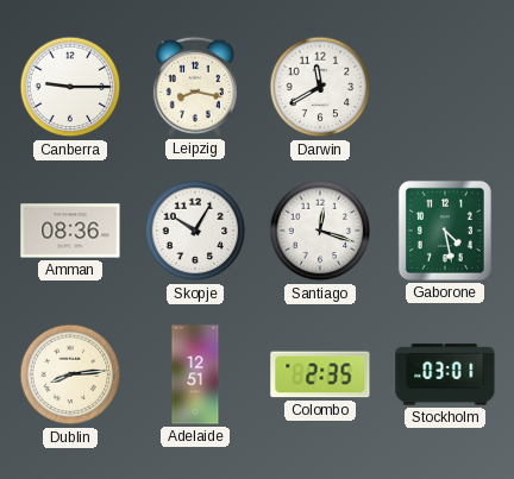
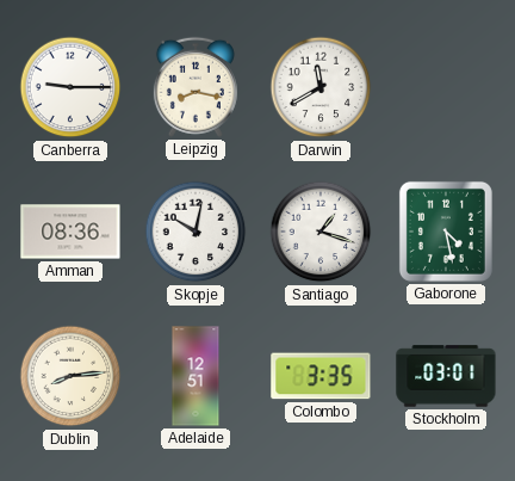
Skopje: 10:05 -> 10:02 (196, 232)
Santiago: 12:18 -> 1:18 (321, 232)
Colombo: 2:35 -> 3:35 (321, 376)
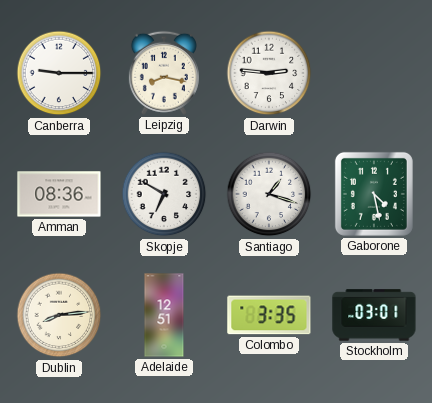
Darwin: 11:40 -> 2:46 (269, 73)
Skopje: 10:02 -> 6:50 (164, 194)
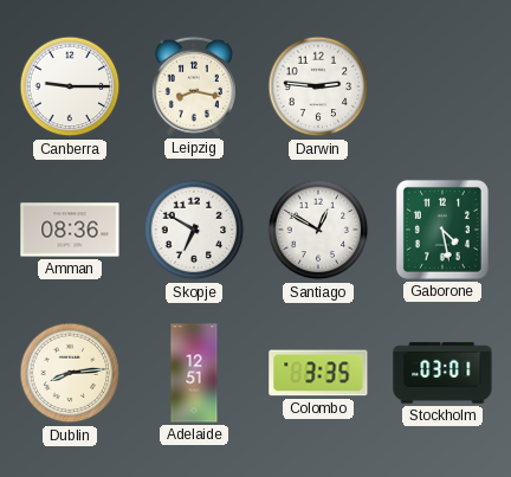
Santiago: 1:18 -> 12:50 (318, 230)
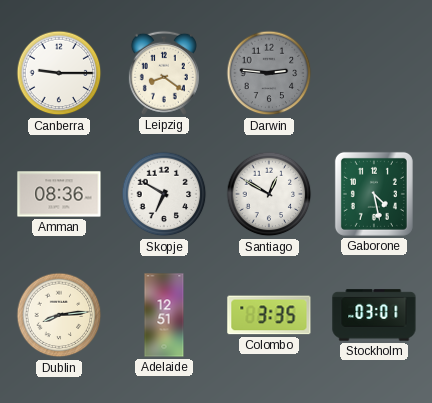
Leipzig: 8:17 -> 8:21 (164, 73)
Darwin dial: white -> grey (269, 73)
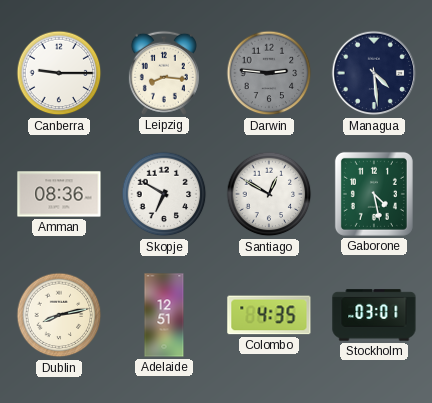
Leipzig: 8:21 -> 8:16 (164, 73)
Managua: none -> 4:29 (374, 73)
Dublin: 8:14 -> 8:13 (59, 315)
Colombo: 3:35 -> 4:35 (269, 315)
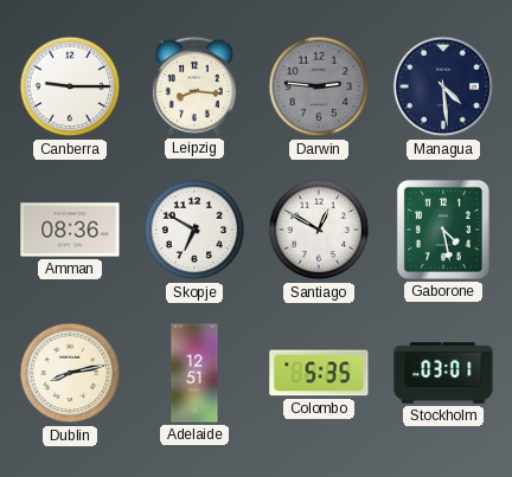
Colombo: 4:35 -> 5:35 (319, 373)
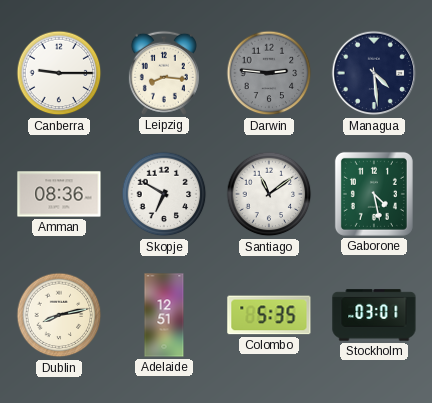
Santiago: 12:50 -> 11:09 (269, 194)
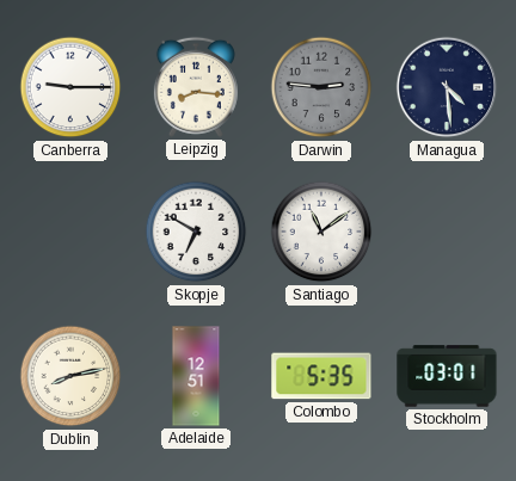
Amman: 08:36 -> none (59, 194)
Gaborone: 4:28 -> none (374, 194)
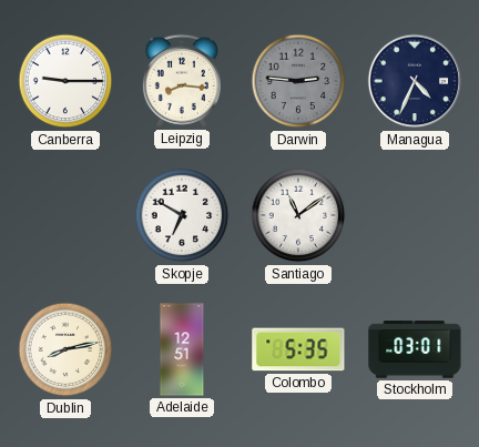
Managua: 4:29 -> 4:34 (415, 81)
